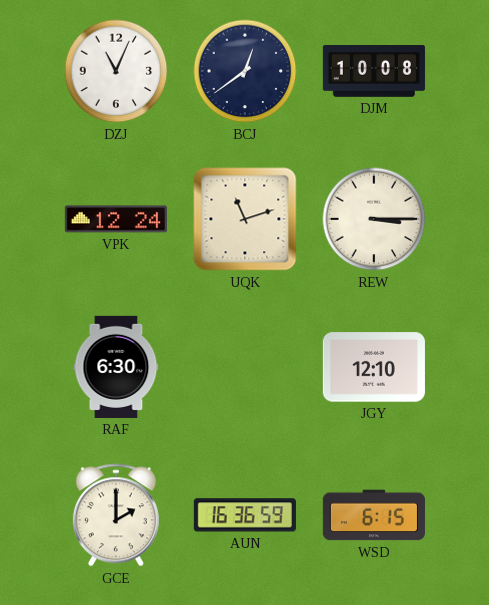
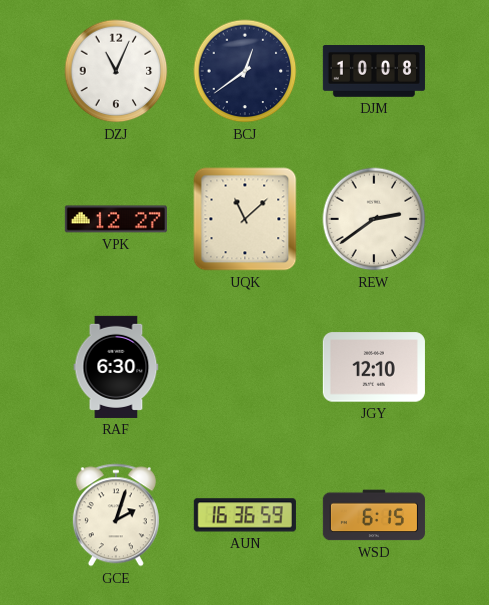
VPK: 12:24 -> 12:27 (116, 219)
UQK: 11:12 -> 11:08 (245, 219)
REW: 3:15 -> 2:39 (374, 219)
GCE: 2:00 -> 2:03 (116, 515)
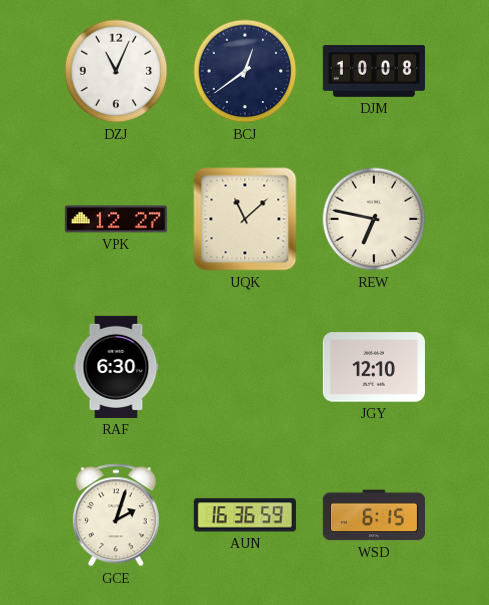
REW: 2:39 -> 6:47 (374, 219)
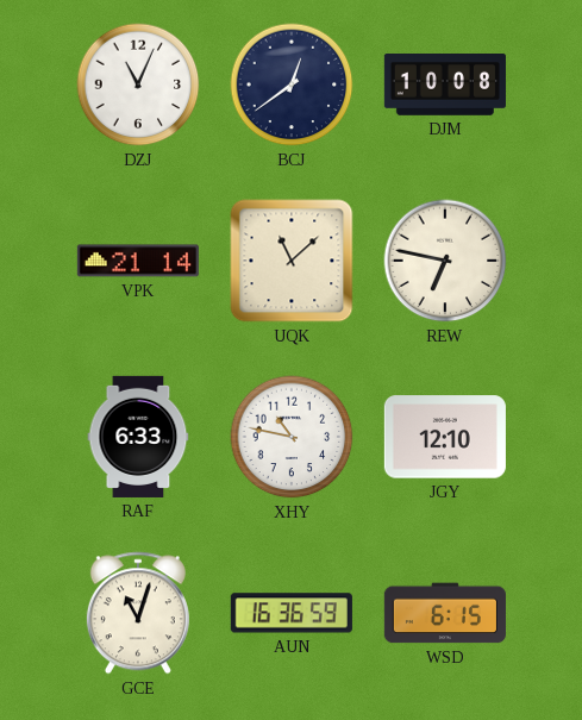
VPK: 12:27 -> 21:14 (138, 261)
RAF: 6:30 -> 6:33 (138, 437)
XHY: none -> 10:47 (292, 437)
GCE: 2:03 -> 11:03 (138, 613)
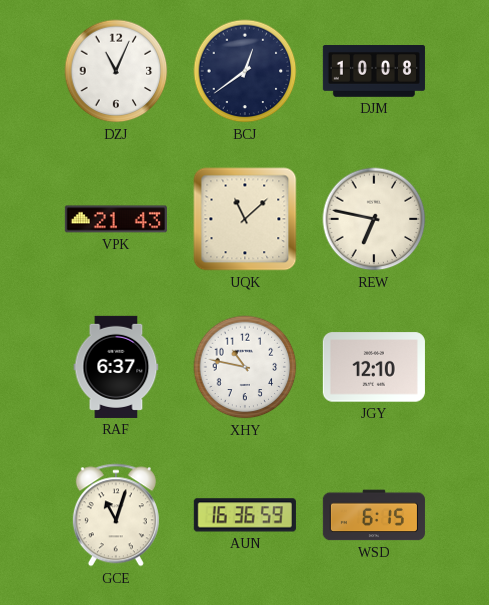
VPK: 21:14 -> 21:43 (116, 219)
RAF: 6:33 -> 6:37 (116, 367)
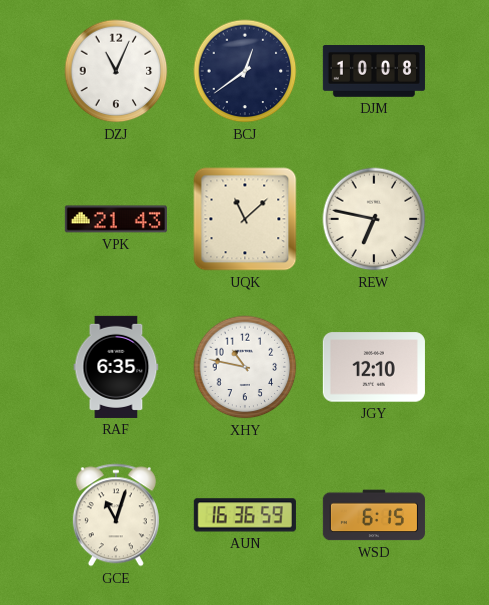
RAF: 6:37 -> 6:35 (116, 367)
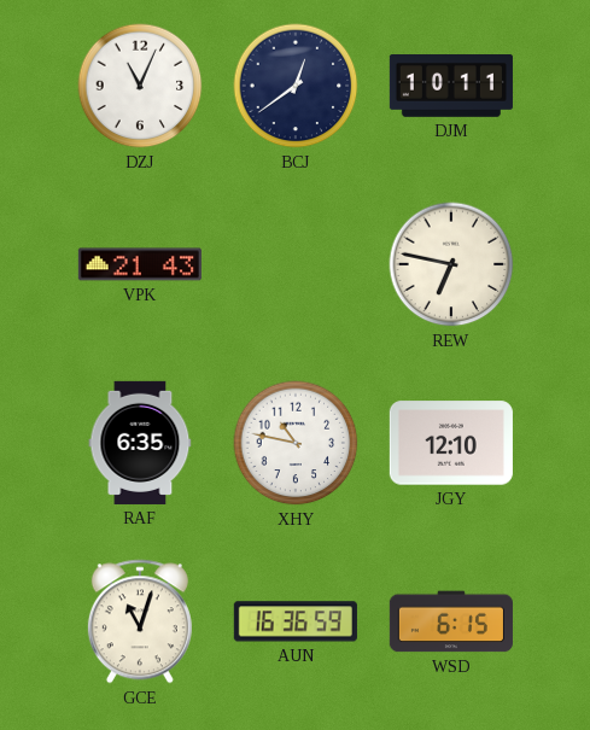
DJM: 10:08 -> 10:11 (451, 87)
UQK: 11:08 -> none (245, 219)
